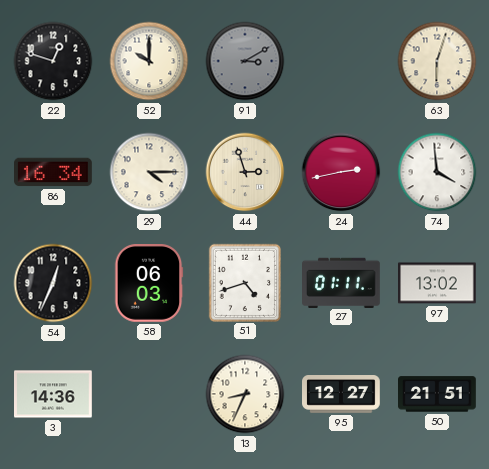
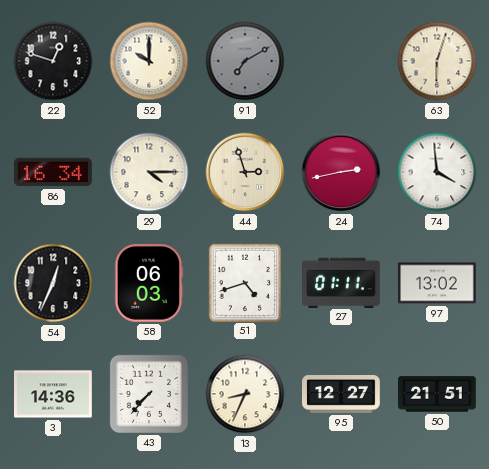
91: 3:10 -> 7:10 (245, 61)
43: none -> 7:37 (149, 394)
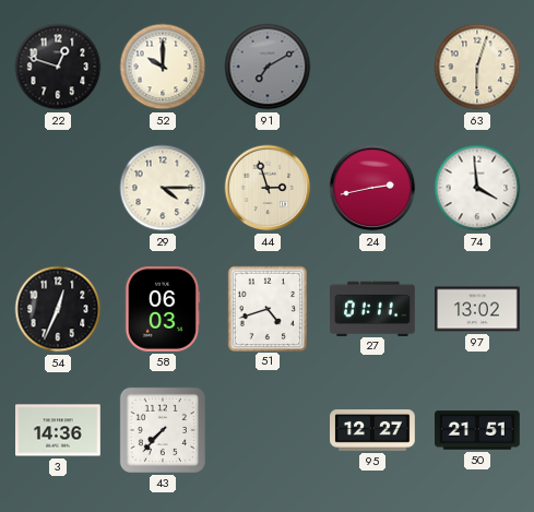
86: 16:34 -> none (54, 172)
13: 8:34 -> none (245, 394)
